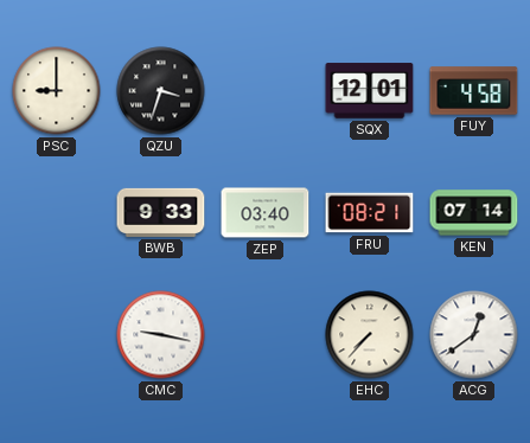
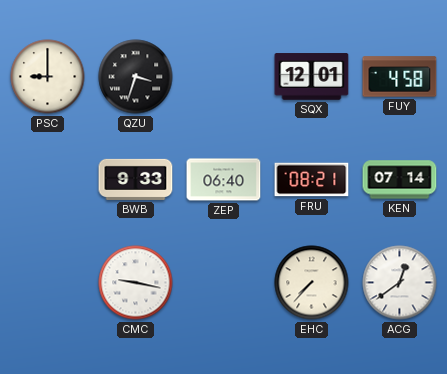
ZEP: 03:40 -> 06:40 (224, 180)
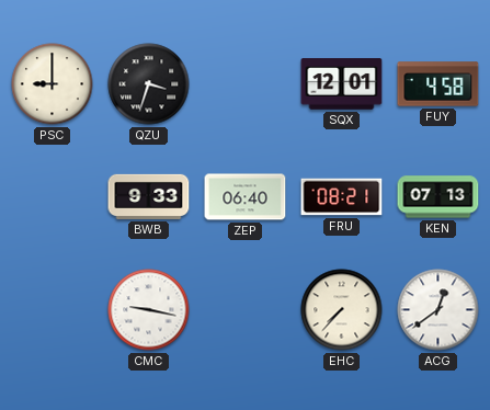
KEN: 07:14 -> 07:13 (438, 197)
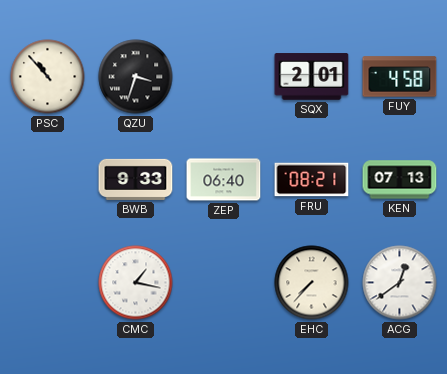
PSC: 9:00 -> 10:53 (48, 77)
SQX: 12:01 -> 2:01 (312, 77)
CMC: 9:17 -> 1:17 (136, 283)
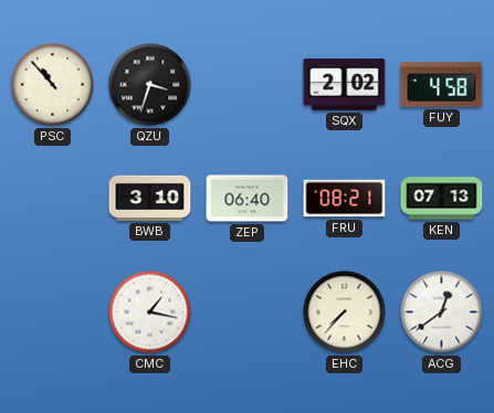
SQX: 2:01 -> 2:02 (345, 85)
BWB: 9:33 -> 3:10 (150, 198)
